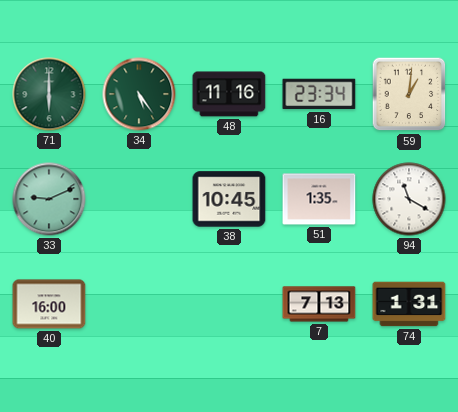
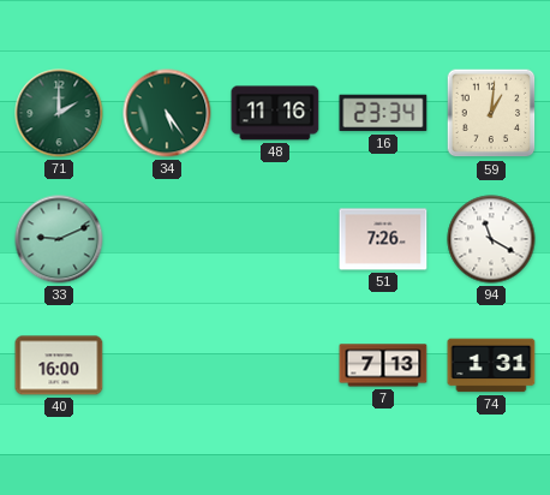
71: 6:00 -> 2:00 (59, 113)
38: 10:45 -> none (229, 199)
51: 1:35 -> 7:26 (383, 239)
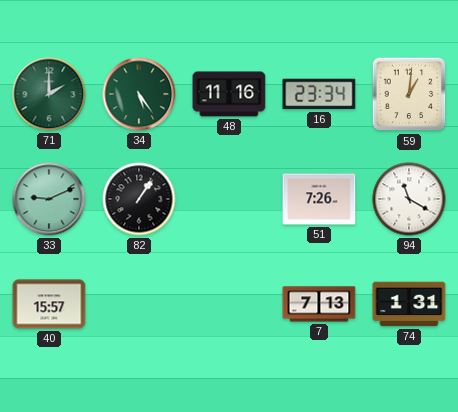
82: none -> 1:06 (139, 199)
40: 16:00 -> 15:57 (49, 304)
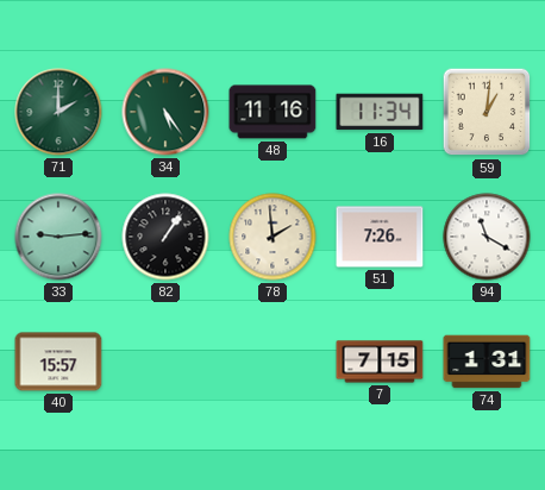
16: 23:34 -> 11:34 (380, 112)
33: 9:11 -> 9:14 (58, 237)
78: none -> 1:59 (272, 237)
7: 7:13 -> 7:15 (380, 362)
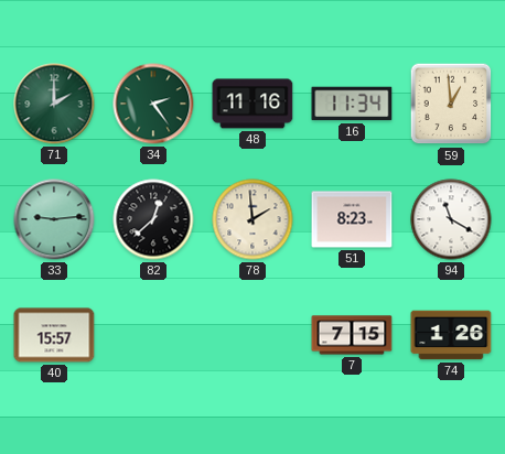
34: 5:24 -> 2:24 (153, 104)
59: 1:01 -> 12:59 (451, 104)
82: 1:06 -> 12:38 (153, 219)
51: 7:26 -> 8:23 (352, 219)
74: 1:31 -> 1:26 (451, 335)
